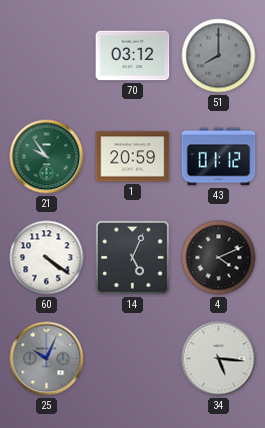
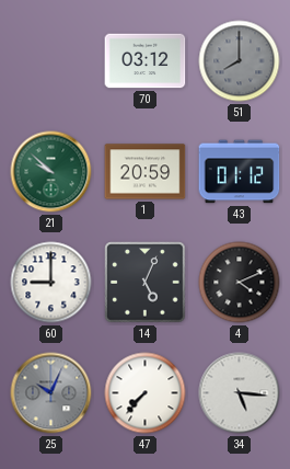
21: 9:54 -> 9:52 (51, 172)
60: 4:21 -> 9:00 (51, 283)
47: none -> 7:37 (146, 393)
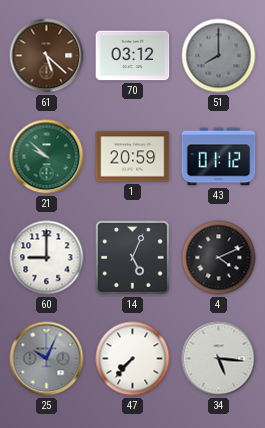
61: none -> 5:22 (47, 56)
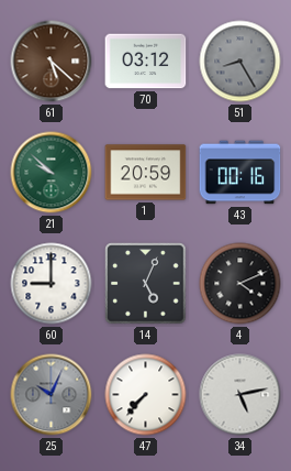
51: 8:00 -> 8:25 (240, 62)
43: 01:12 -> 00:16 (240, 173)
34: 5:16 -> 5:13 (240, 395)
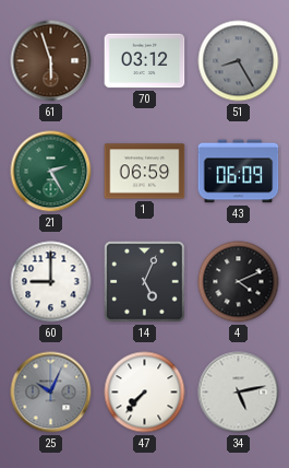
61: 5:22 -> 5:57 (51, 61)
21: 9:52 -> 2:25 (51, 172)
1: 20:59 -> 06:59 (145, 172)
43: 00:16 -> 06:09 (239, 172)
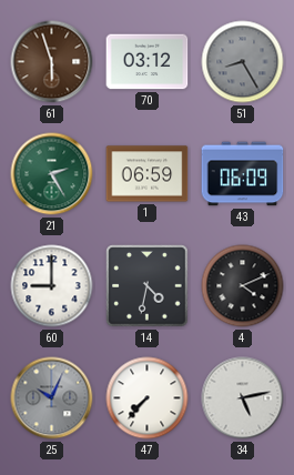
14: 5:04 -> 4:32 (148, 286)
